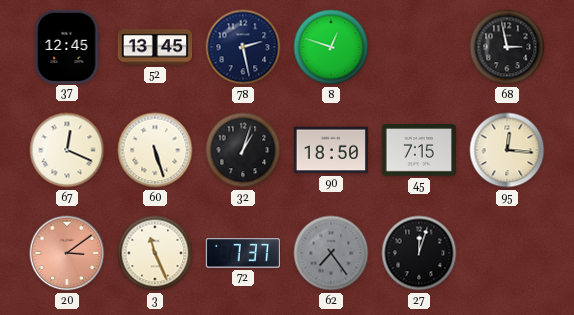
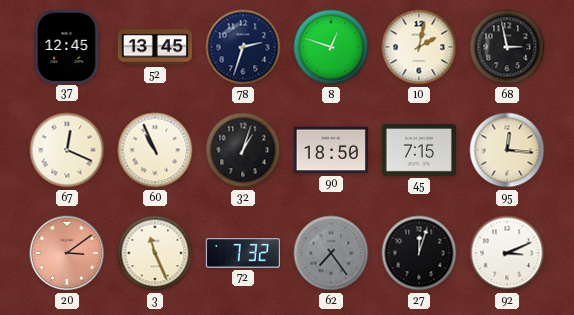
78: 2:28 -> 2:33 (243, 47)
10: none -> 2:02 (419, 47)
60: 5:27 -> 10:56 (155, 150)
72: 7:37 -> 7:32 (242, 253)
92: none -> 3:11 (507, 253)
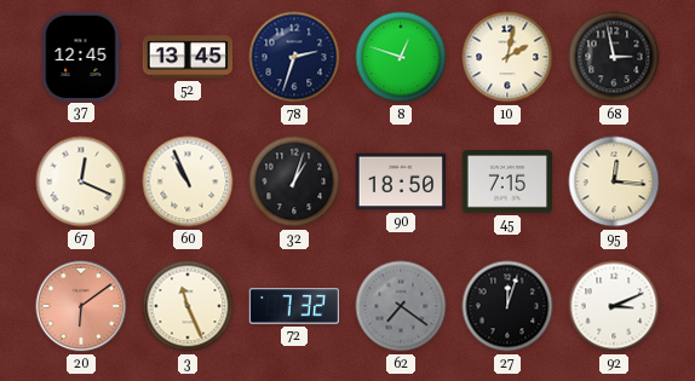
20: 3:09 -> 6:09 (81, 306)
62: 7:24 -> 7:21 (401, 306)
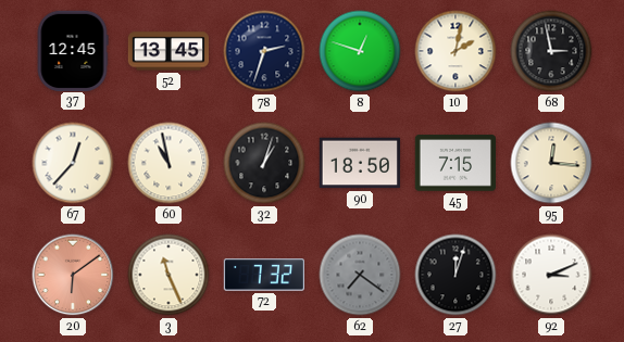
67: 12:19 -> 12:37 (73, 163)
60: 10:56 -> 10:58 (169, 163)
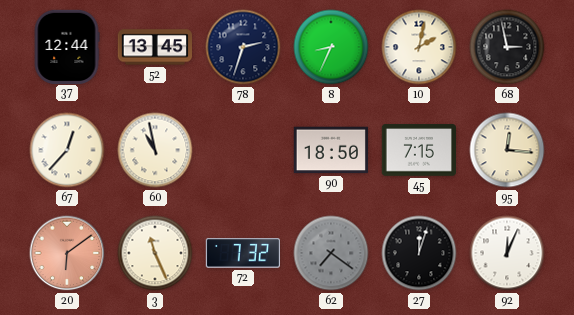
37: 12:45 -> 12:44 (67, 46)
8: 12:48 -> 8:34 (331, 47)
32: 1:03 -> none (264, 163)
92: 3:11 -> 12:04 (507, 253)
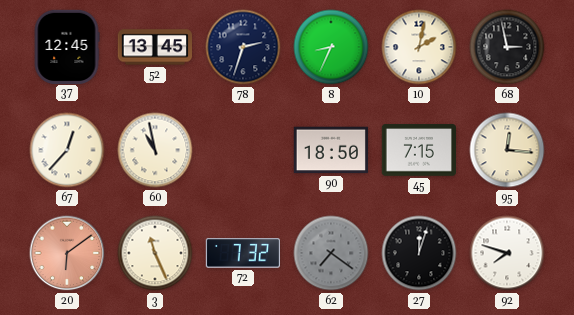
37: 12:44 -> 12:45 (67, 46)
92: 12:04 -> 7:48 (507, 253)
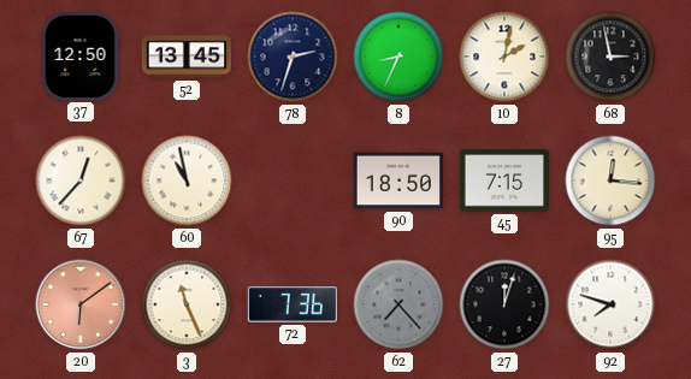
37: 12:45 -> 12:50 (81, 55)
72: 7:32 -> 7:36 (291, 304)
62: 7:21 -> 7:23 (398, 304)
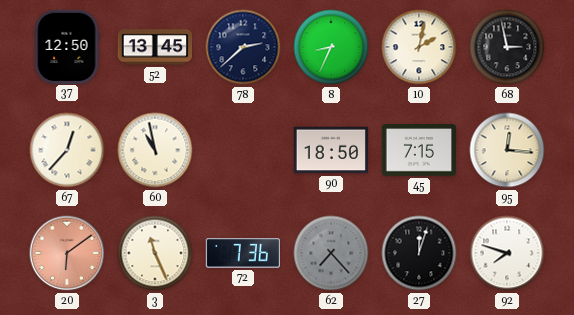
78: 2:33 -> 2:38 (243, 47)
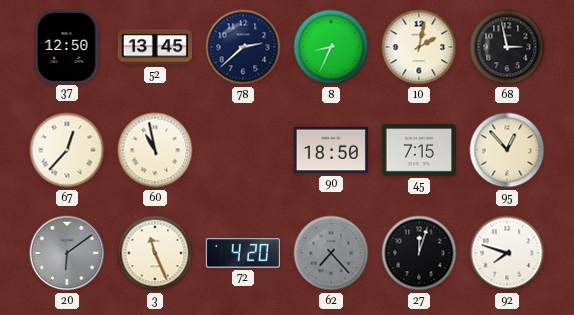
95: 12:16 -> 12:53 (507, 150)
20 dial: salmon -> grey (67, 253)
72: 7:36 -> 4:20 (242, 253)
